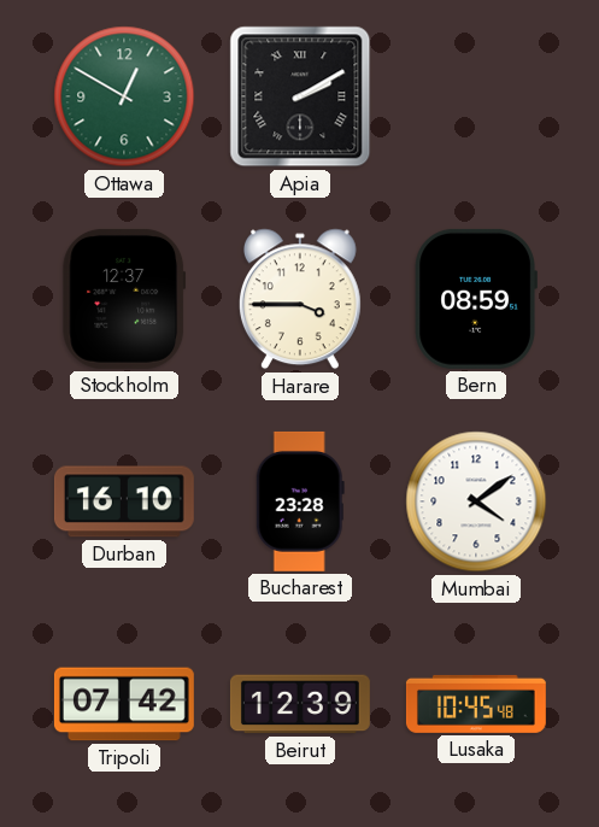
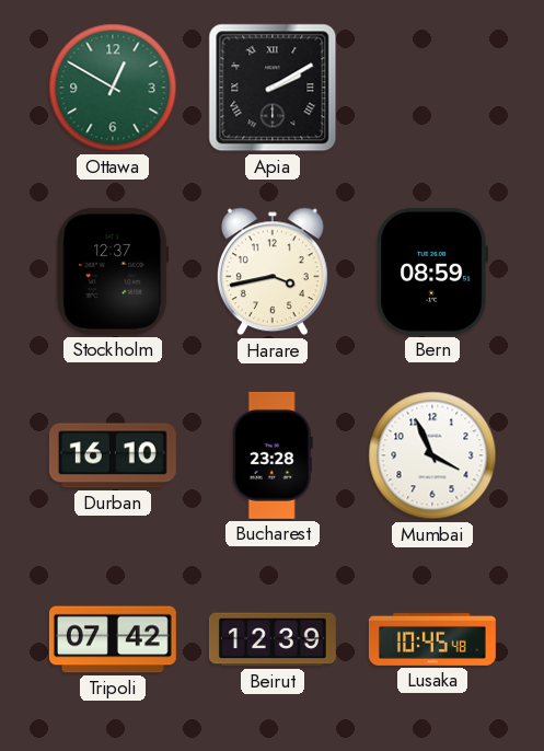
Harare: 3:45 -> 3:43 (273, 271)
Mumbai: 4:09 -> 3:56 (432, 455)
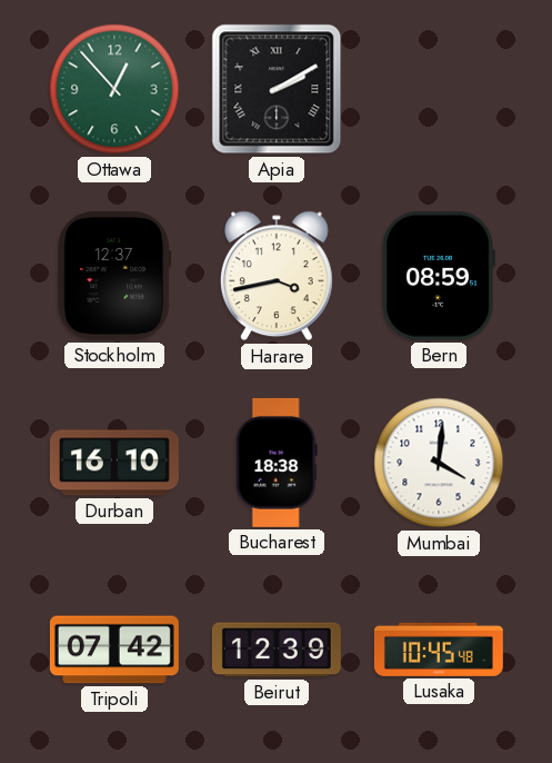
Ottawa: 12:50 -> 12:53 (114, 89)
Bucharest: 23:28 -> 18:38 (277, 463)
Mumbai: 3:56 -> 4:01 (439, 463)
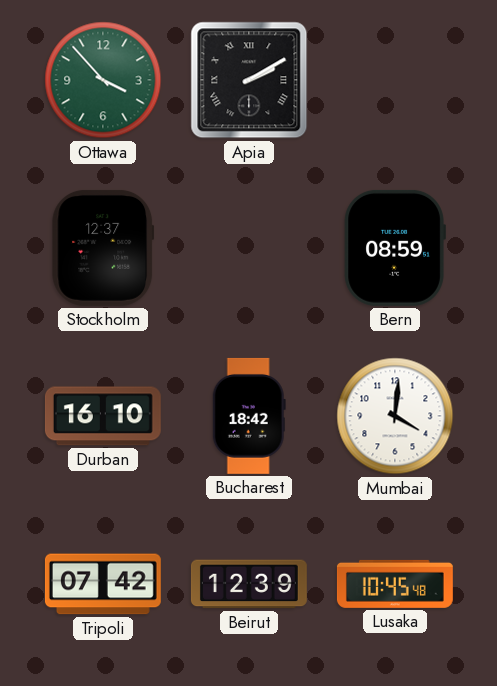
Ottawa: 12:53 -> 3:53 (103, 80)
Harare: 3:43 -> none (277, 276)
Bucharest: 18:38 -> 18:42 (249, 416)
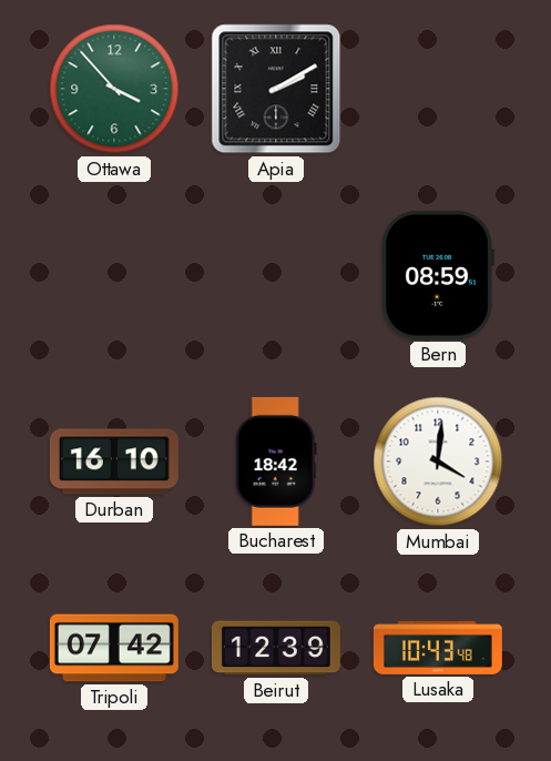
Stockholm: 12:37 -> none (103, 248)
Lusaka: 10:45 -> 10:43 (438, 648)
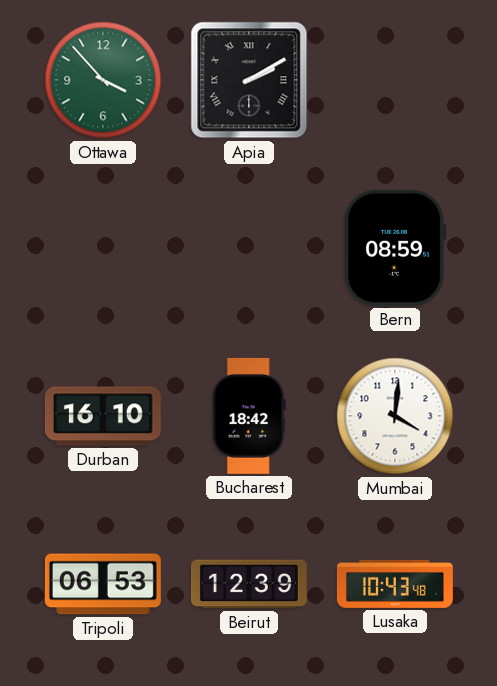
Tripoli: 07:42 -> 06:53 (103, 584)
